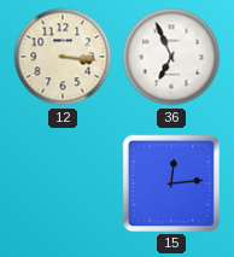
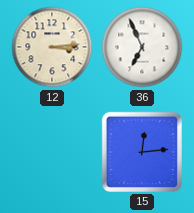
12: 3:16 -> 3:14 (52, 47)
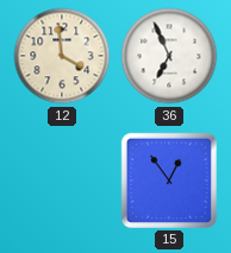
12: 3:14 -> 3:59 (62, 56)
15: 12:14 -> 12:54 (169, 181)
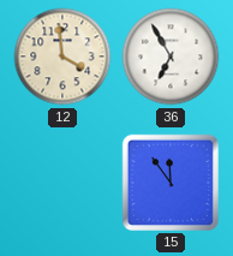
36: 6:56 -> 6:55 (171, 56)
15: 12:54 -> 11:54 (171, 183)
